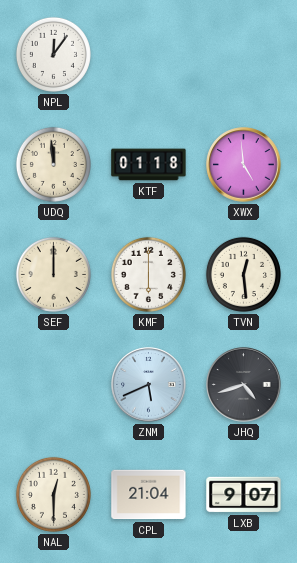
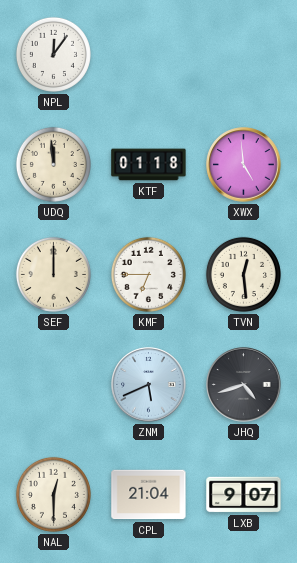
KMF: 6:00 -> 6:45 (148, 274)
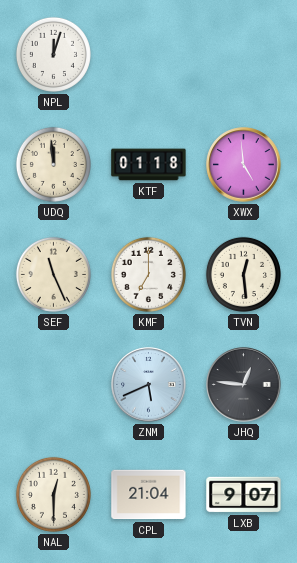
NPL: 12:06 -> 12:03 (53, 54)
SEF: 12:00 -> 11:26 (53, 274)
KMF: 6:45 -> 7:00 (148, 274)
JHQ: 4:42 -> 12:46 (244, 385)
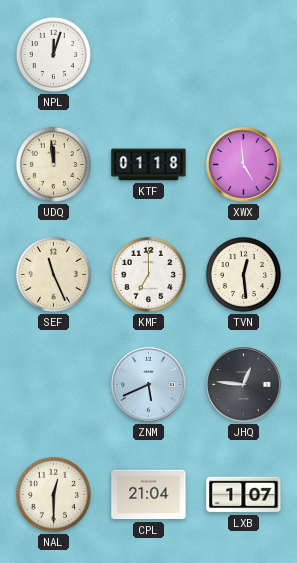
LXB: 9:07 -> 1:07 (244, 495)
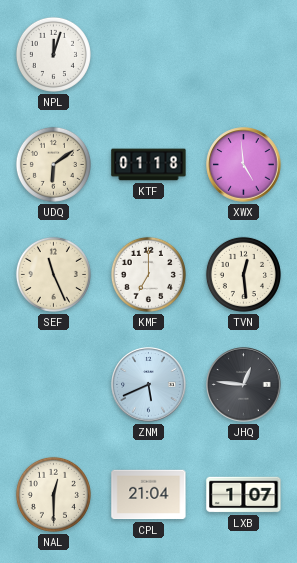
UDQ: 11:59 -> 6:09 (53, 164)
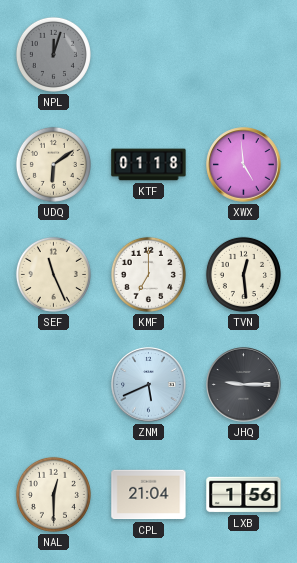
NPL dial: white -> grey (53, 54)
JHQ: 12:46 -> 9:15 (244, 385)
LXB: 1:07 -> 1:56 (244, 495)
